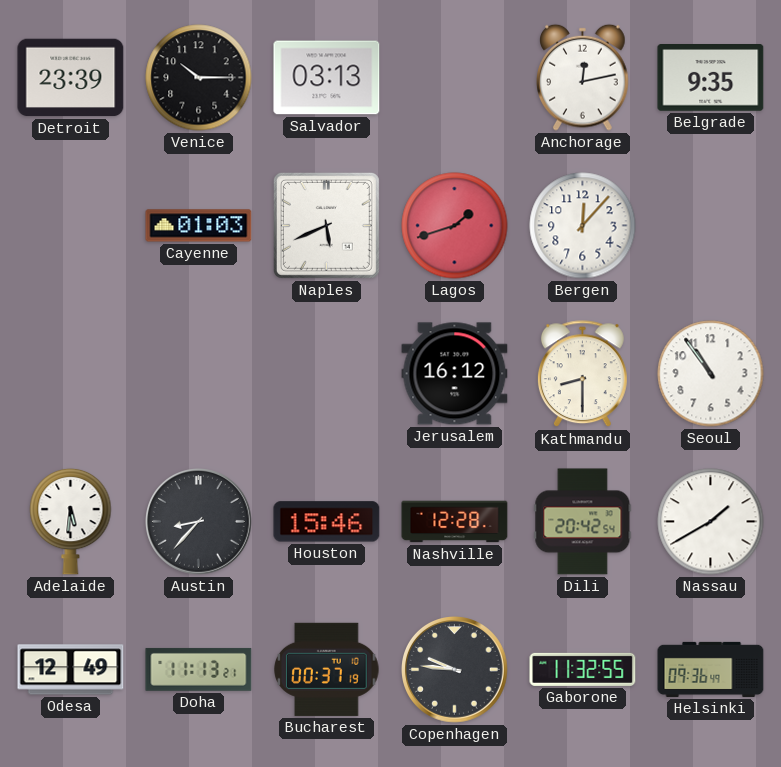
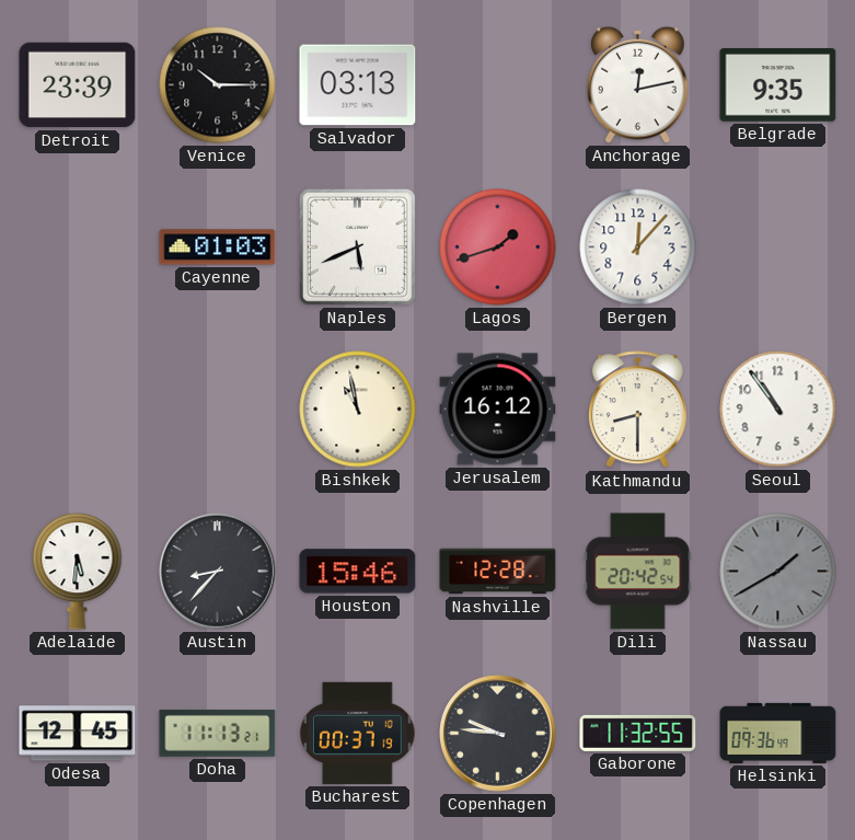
Bishkek: none -> 10:58 (358, 410)
Nassau dial: white -> grey (778, 572)
Odesa: 12:49 -> 12:45 (78, 734)
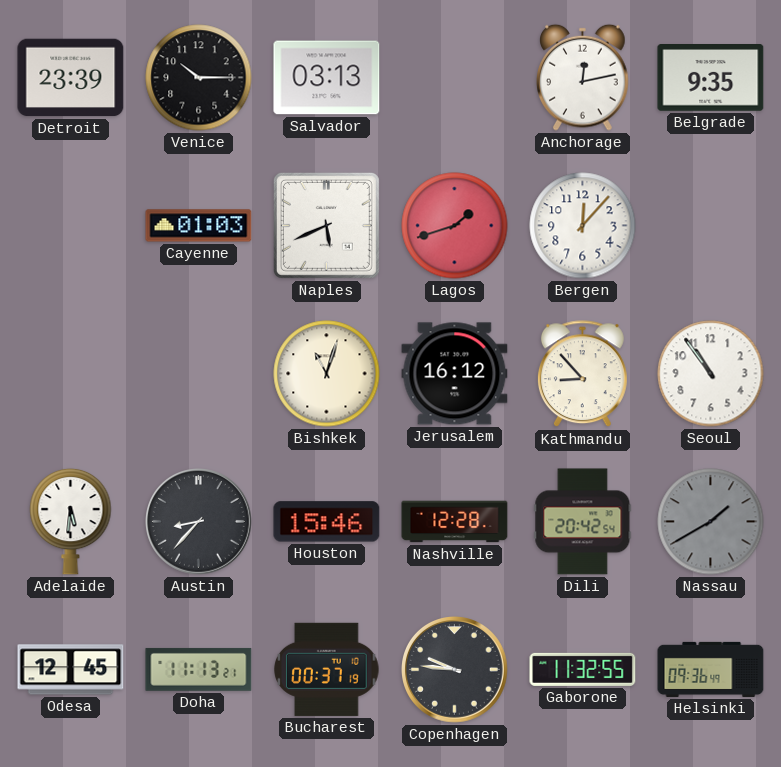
Bishkek: 10:58 -> 11:03 (327, 374)
Kathmandu: 8:30 -> 8:53 (582, 374)
